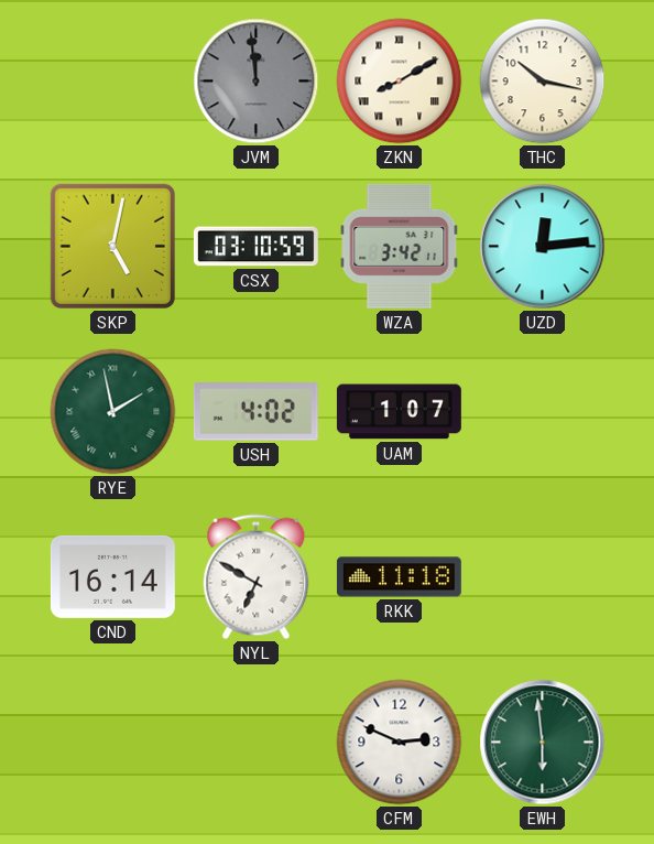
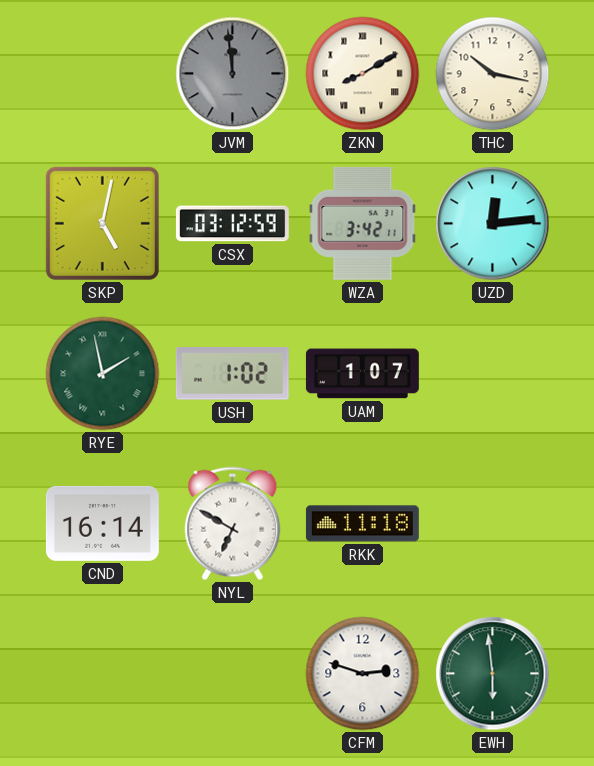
CSX: 03:10 -> 03:12 (232, 224)
USH: 4:02 -> 1:02 (232, 374)
CFM: 2:49 -> 2:48 (363, 674)
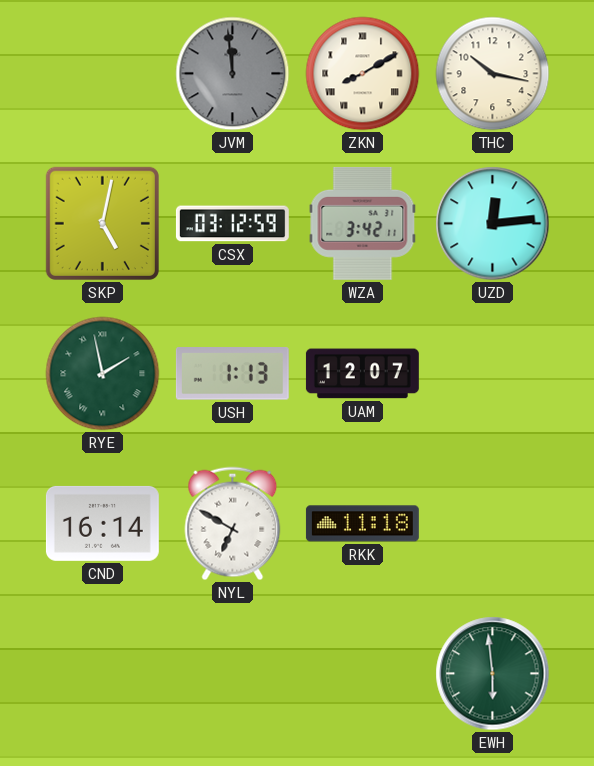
USH: 1:02 -> 1:13 (232, 374)
UAM: 1:07 -> 12:07 (362, 374)
CFM: 2:48 -> none (363, 674)
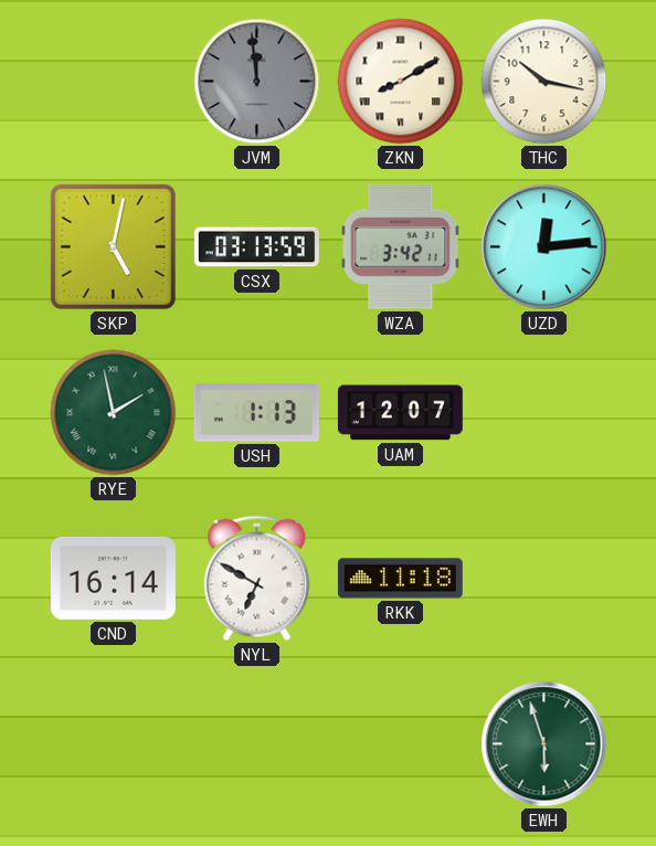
CSX: 03:12 -> 03:13 (256, 247)
EWH: 5:59 -> 5:57 (544, 744)
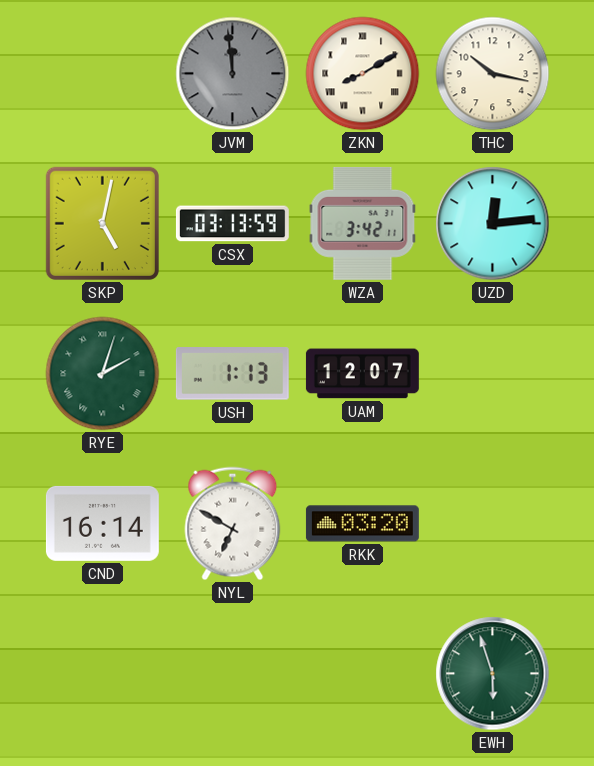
RYE: 1:58 -> 2:03 (103, 374)
RKK: 11:18 -> 03:20 (362, 524)
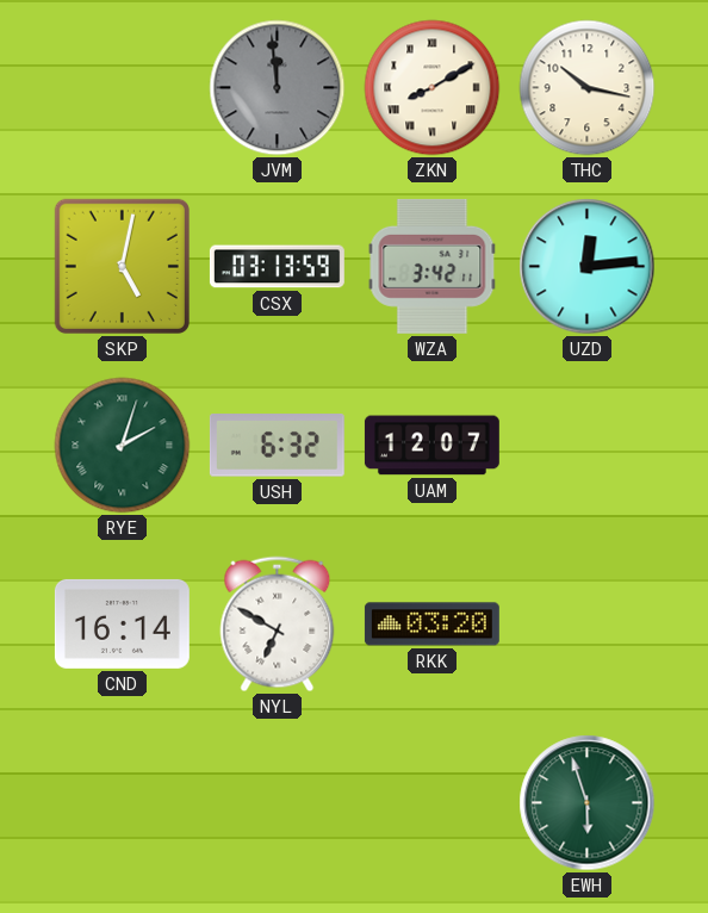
USH: 1:13 -> 6:32 (277, 446)
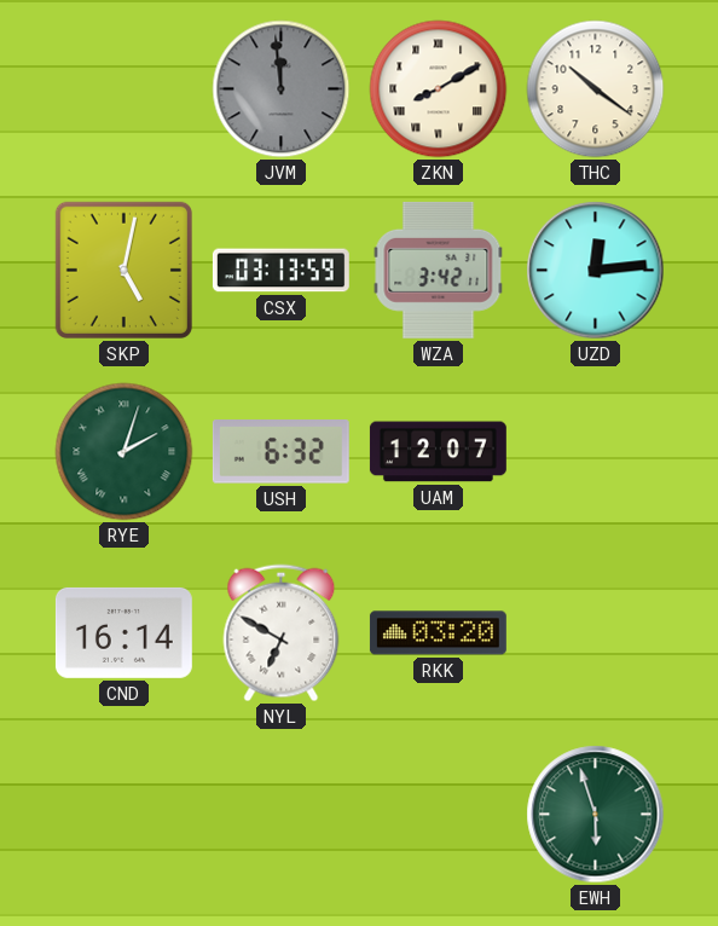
THC: 10:17 -> 10:21 (596, 89)
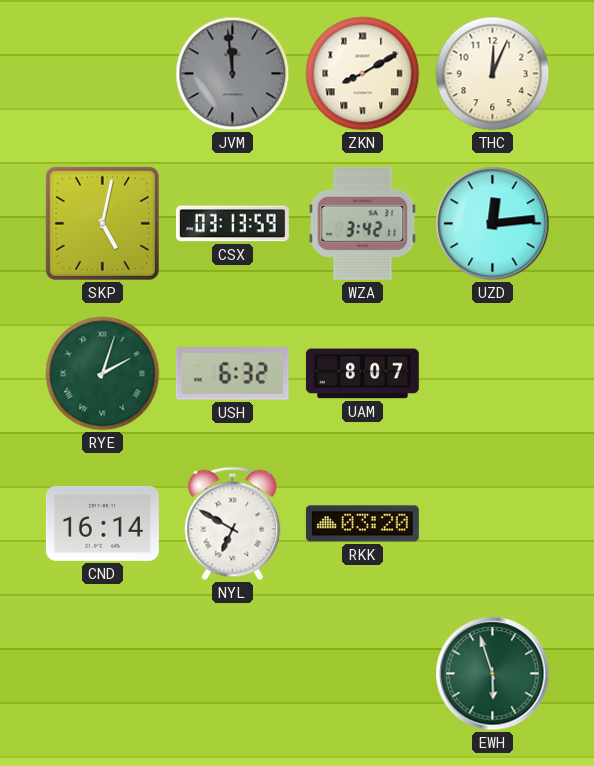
THC: 10:21 -> 12:04 (493, 74)
UAM: 12:07 -> 8:07 (362, 374)
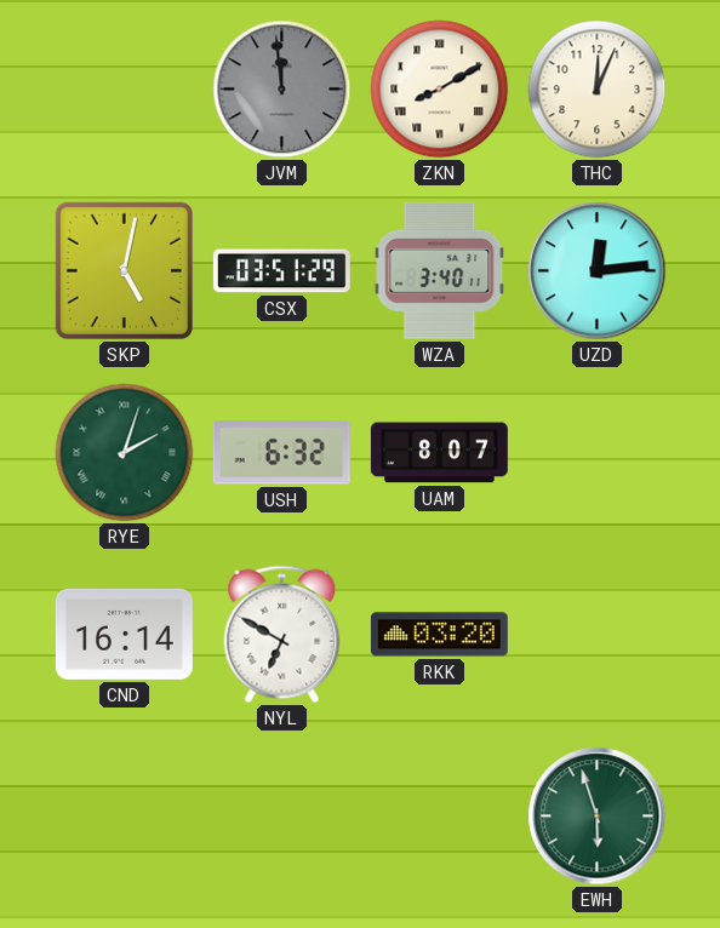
CSX: 03:13 -> 03:51 (281, 271)
WZA: 3:42 -> 3:40 (440, 270)
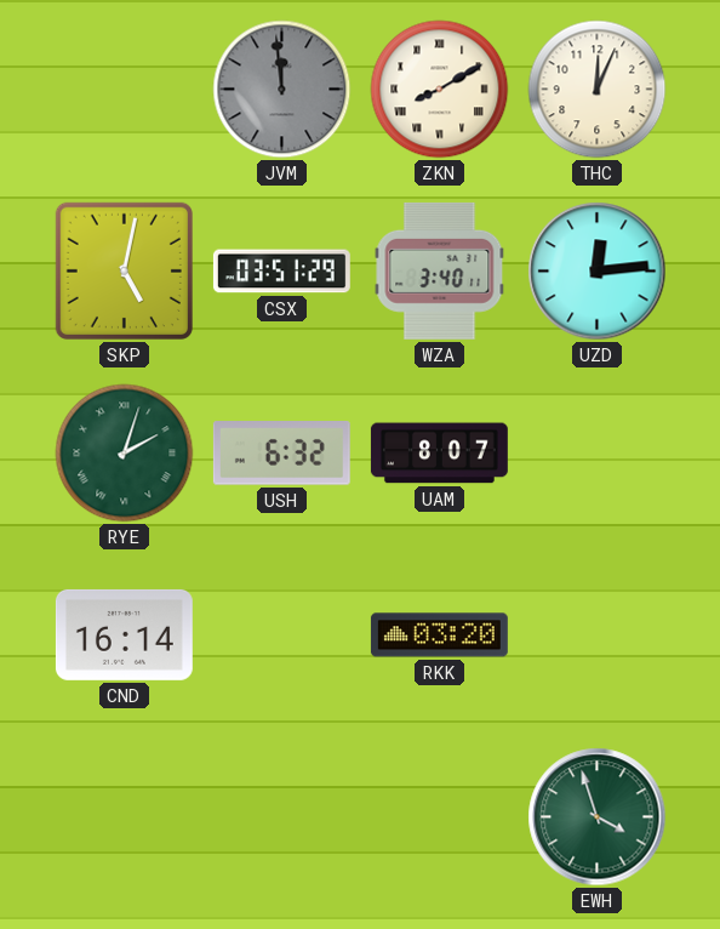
NYL: 6:50 -> none (282, 635)
EWH: 5:57 -> 3:57 (598, 817)
